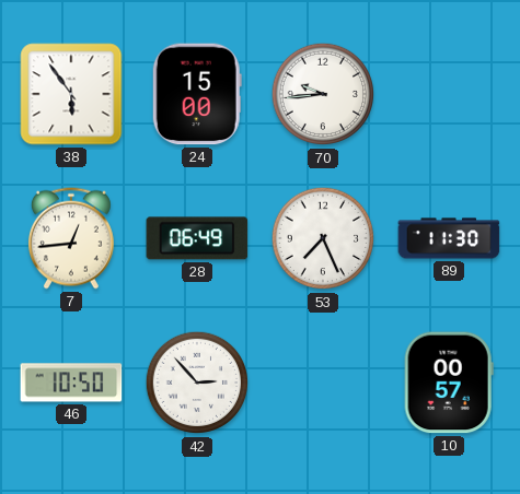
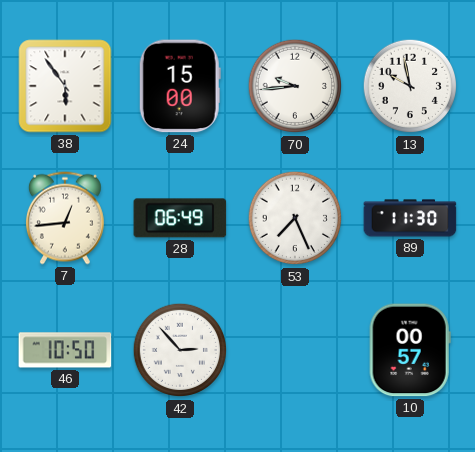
13: none -> 9:58 (410, 86)
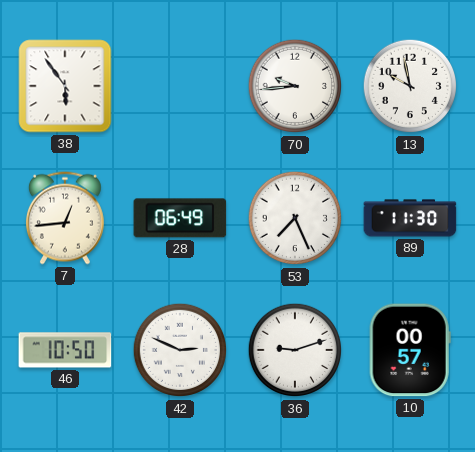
24: 15:00 -> none (180, 86)
42: 2:53 -> 2:49 (180, 350)
36: none -> 9:12 (295, 350)
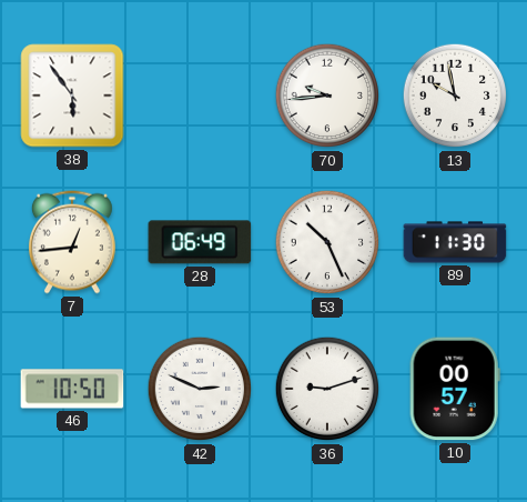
53: 7:26 -> 10:26 (327, 242)
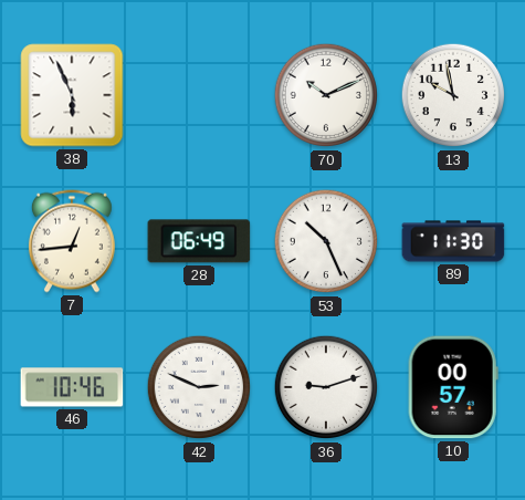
38: 5:54 -> 5:56 (72, 95)
70: 9:44 -> 10:11 (326, 95)
46: 10:50 -> 10:46 (72, 387)
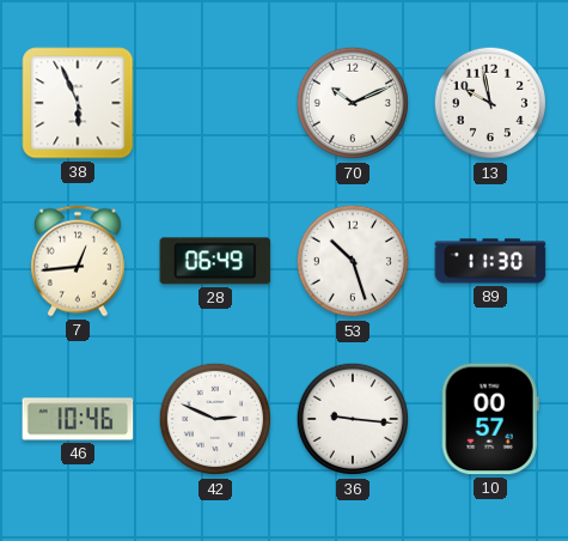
53: 10:26 -> 10:27 (353, 261)
36: 9:12 -> 9:16 (353, 419)
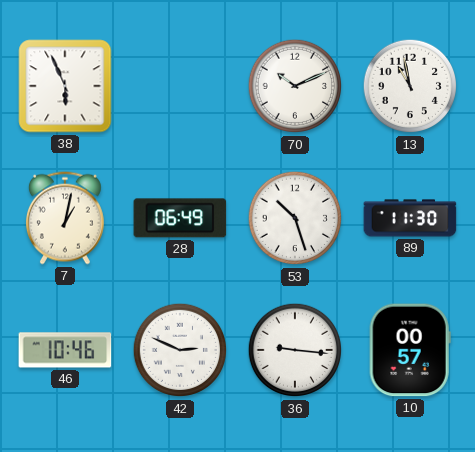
13: 9:58 -> 10:58 (410, 86)
7: 12:44 -> 1:02 (65, 218)
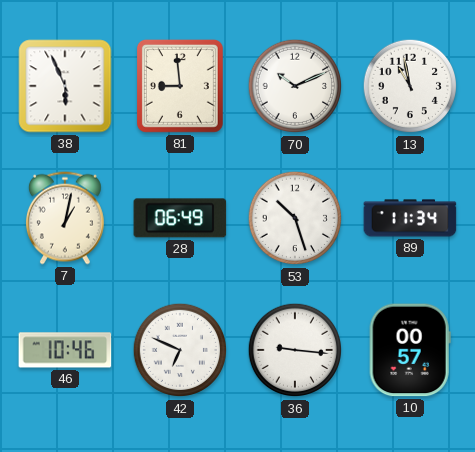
81: none -> 8:59 (180, 86)
89: 11:30 -> 11:34 (410, 218)
42: 2:49 -> 6:49 (180, 350)
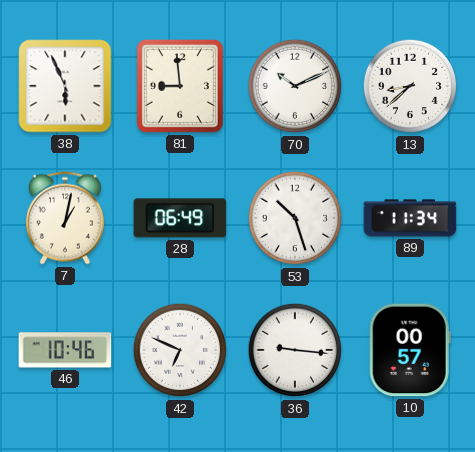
13: 10:58 -> 8:38 (410, 86)
